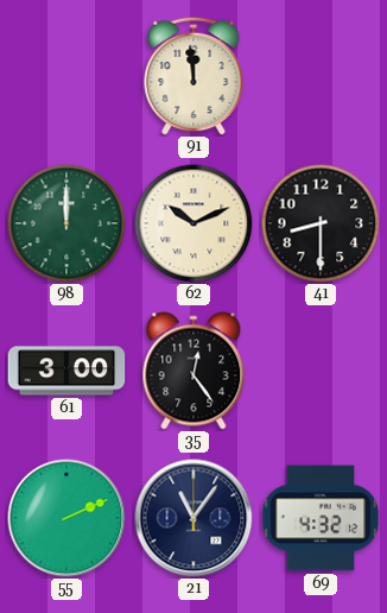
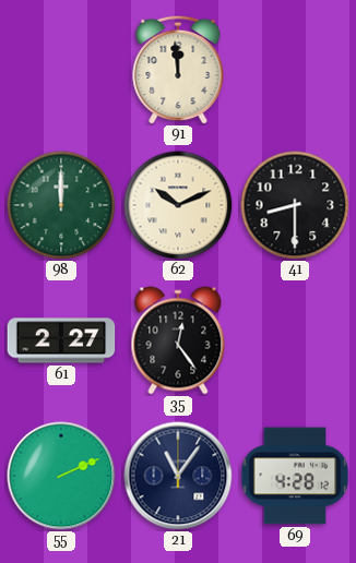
61: 3:00 -> 2:27 (61, 340)
69: 4:32 -> 4:28 (295, 476)
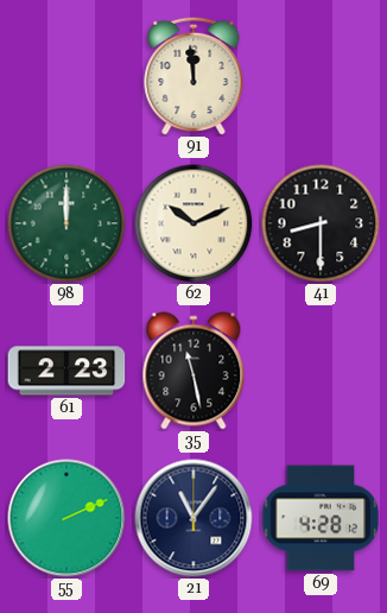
61: 2:27 -> 2:23 (66, 371)
35: 12:24 -> 11:28 (193, 371)
